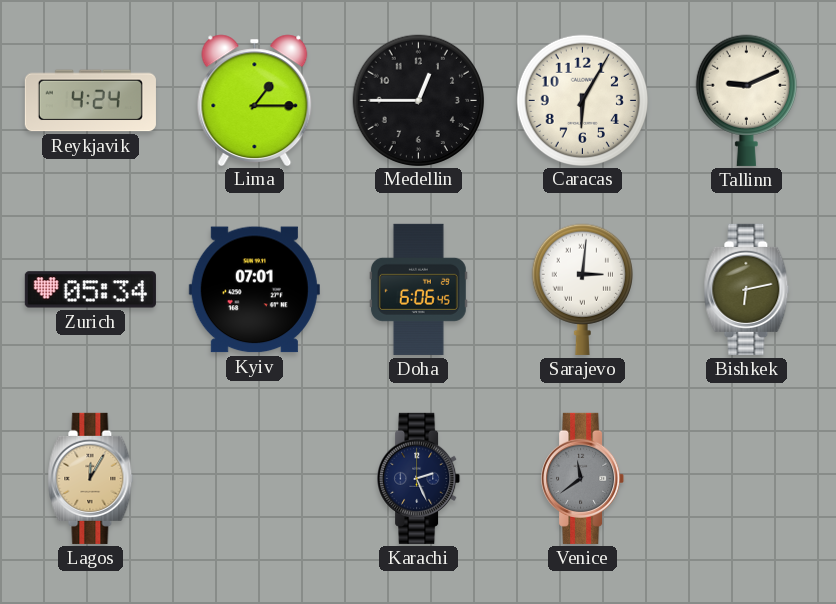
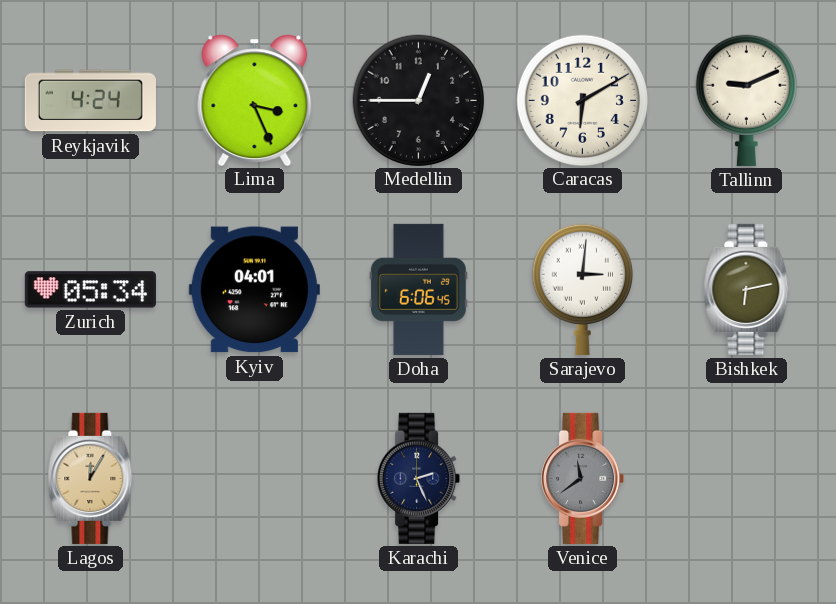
Lima: 1:15 -> 3:26 (255, 100)
Caracas: 6:05 -> 6:10 (582, 100)
Kyiv: 07:01 -> 04:01 (254, 290)
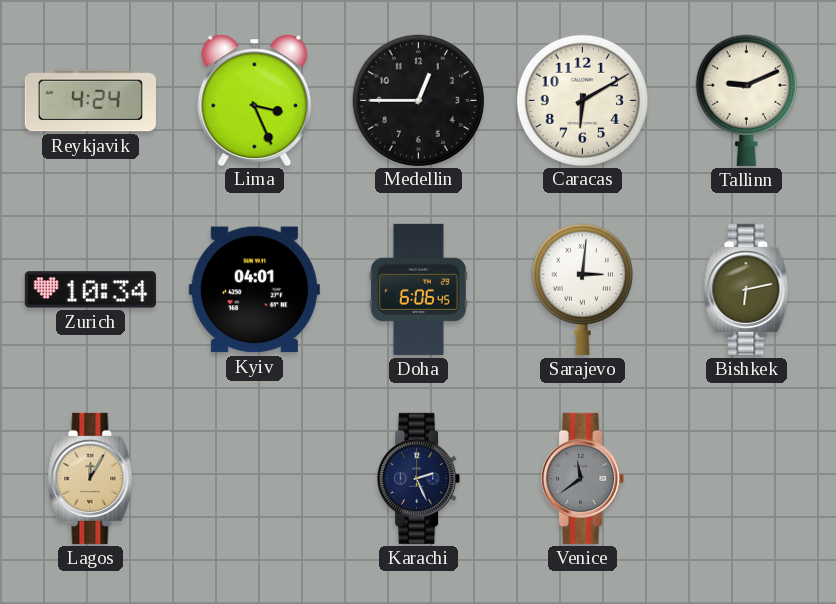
Zurich: 05:34 -> 10:34 (90, 290)
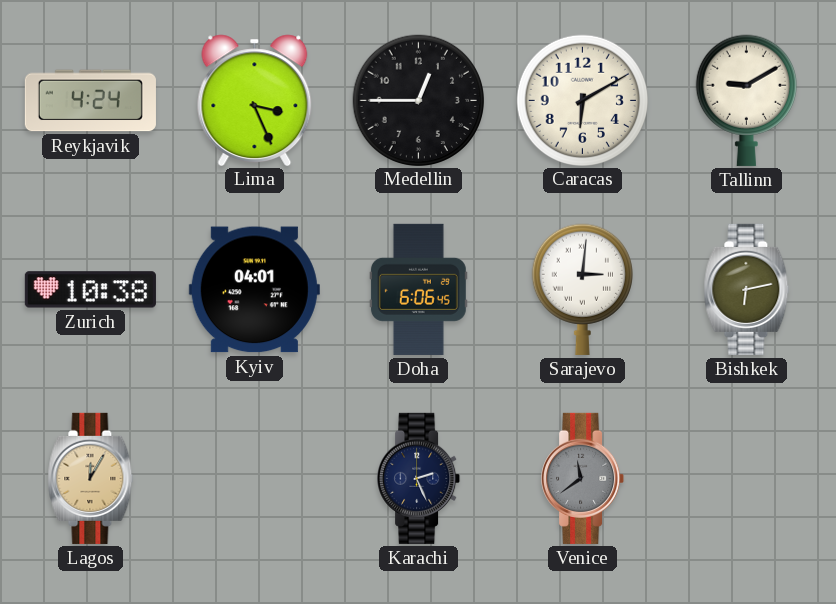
Tallinn: 9:11 -> 9:10 (746, 100)
Zurich: 10:34 -> 10:38 (90, 290)
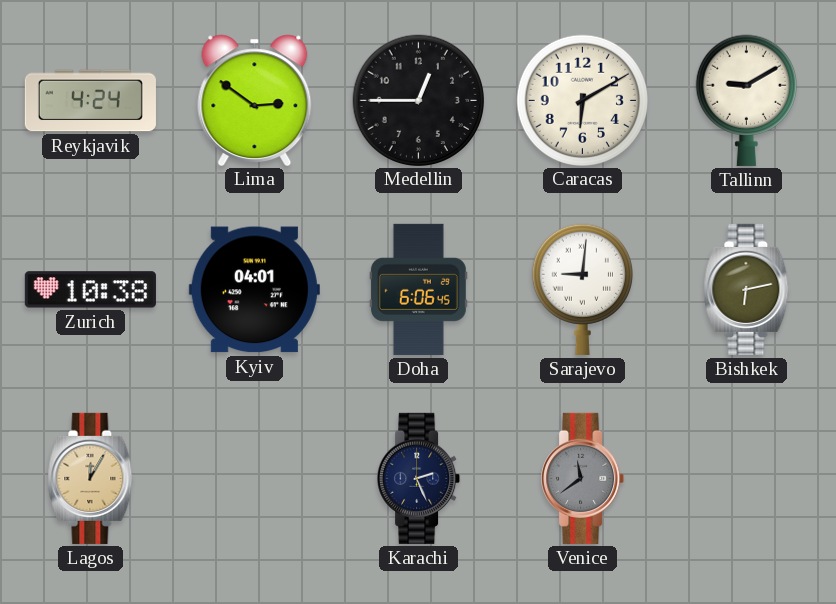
Lima: 3:26 -> 2:51 (255, 100)
Sarajevo: 3:01 -> 9:01 (582, 289)
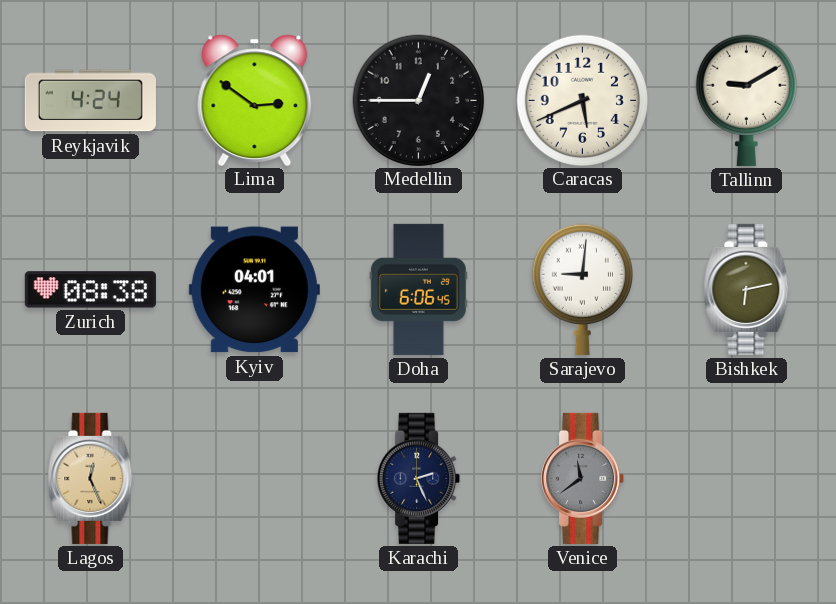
Caracas: 6:10 -> 5:41 (582, 100)
Zurich: 10:38 -> 08:38 (90, 290)
Lagos: 12:05 -> 12:26 (91, 478)
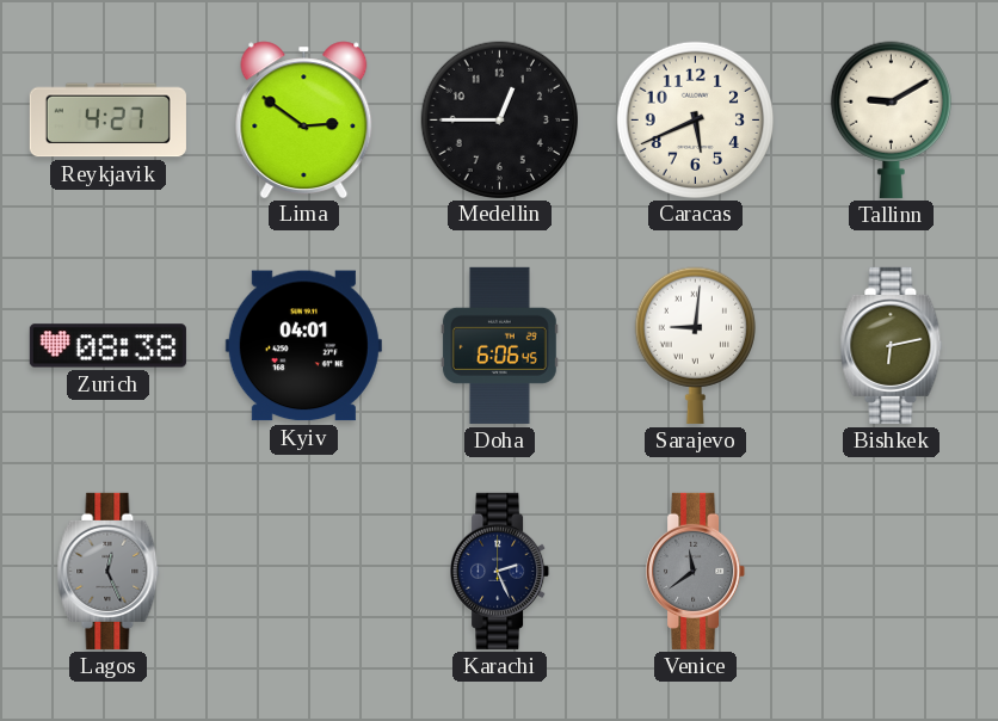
Reykjavik: 4:24 -> 4:27 (107, 121)
Lagos dial: champagne -> grey (109, 571)
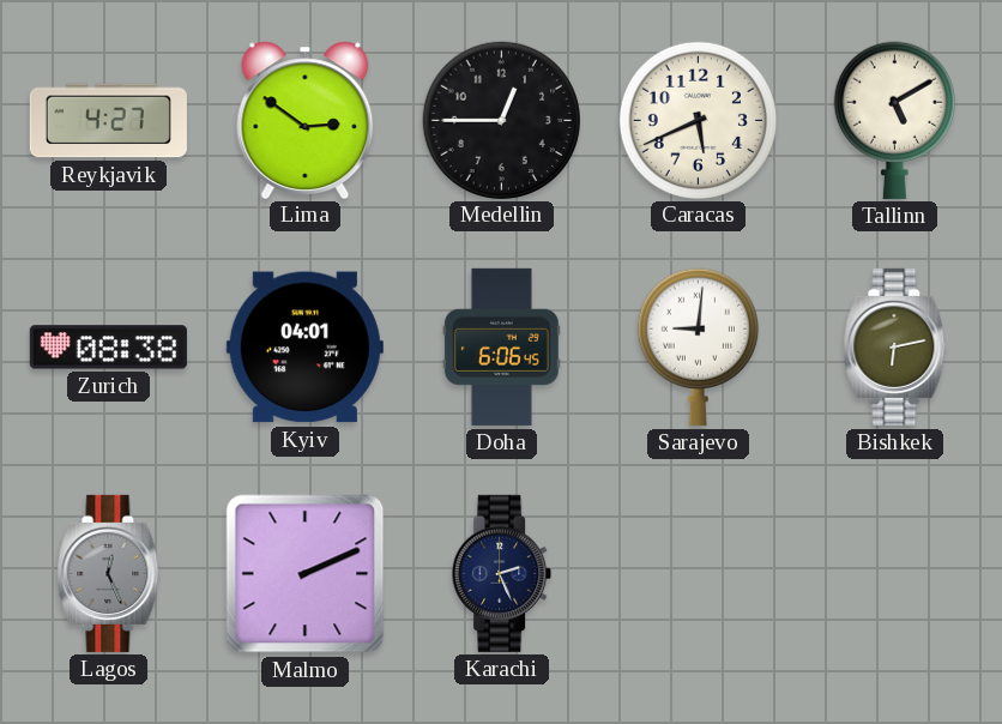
Tallinn: 9:10 -> 5:10 (894, 120)
Malmo: none -> 2:11 (306, 574)
Venice: 11:39 -> none (696, 571)
